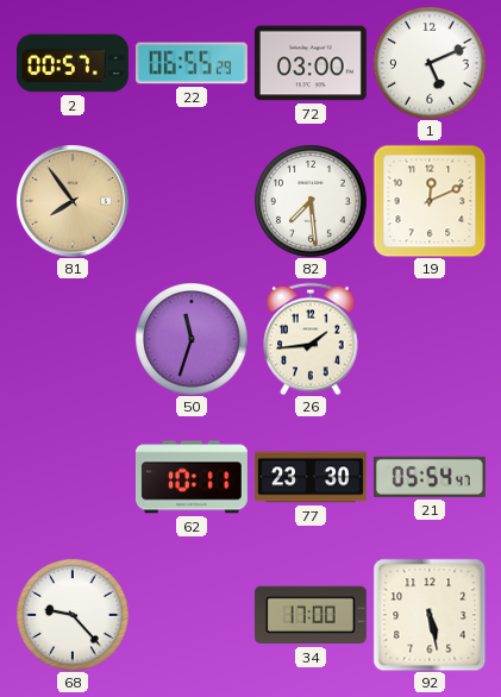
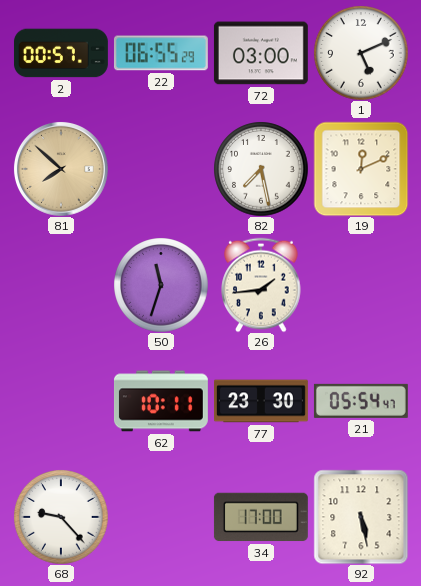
81: 7:54 -> 7:52 (61, 169)
82: 7:29 -> 7:28 (261, 169)
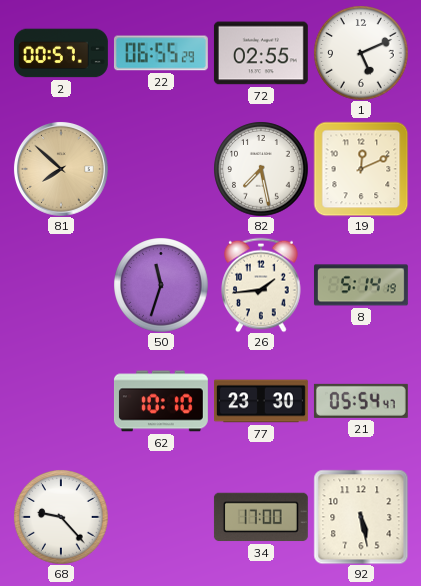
72: 03:00 -> 02:55 (261, 53)
8: none -> 5:14 (361, 285)
62: 10:11 -> 10:10 (161, 401)
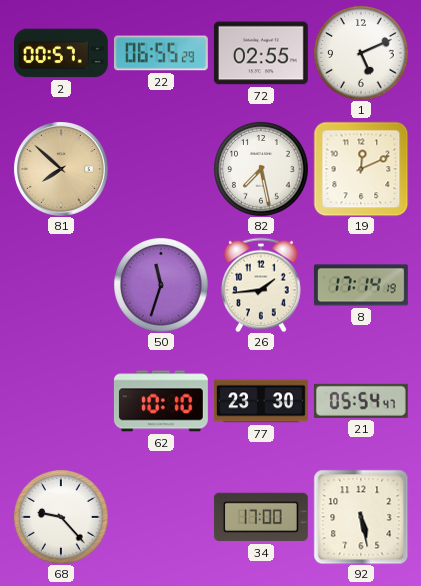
8: 5:14 -> 17:14 (361, 285)
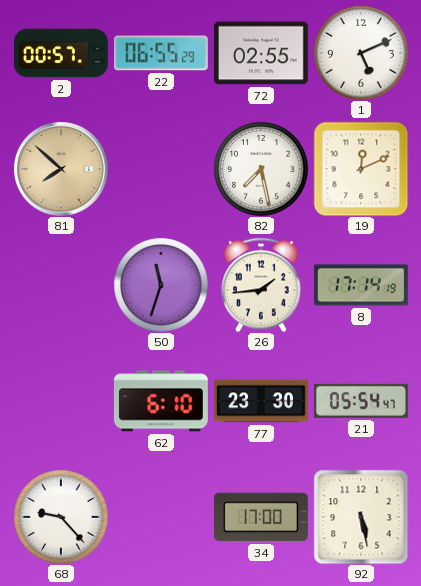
62: 10:10 -> 6:10 (161, 401)
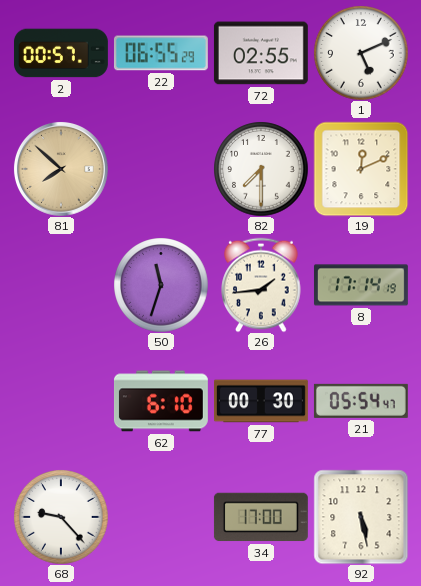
82: 7:28 -> 7:30 (261, 169)
77: 23:30 -> 00:30 (262, 401)
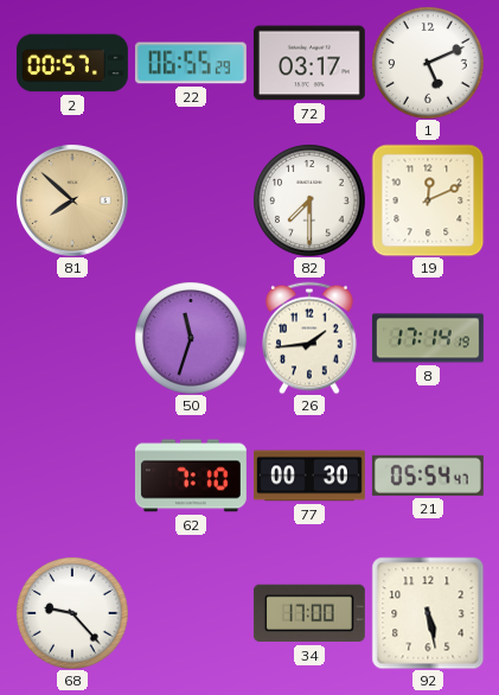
72: 02:55 -> 03:17 (309, 63)
62: 6:10 -> 7:10 (191, 476)
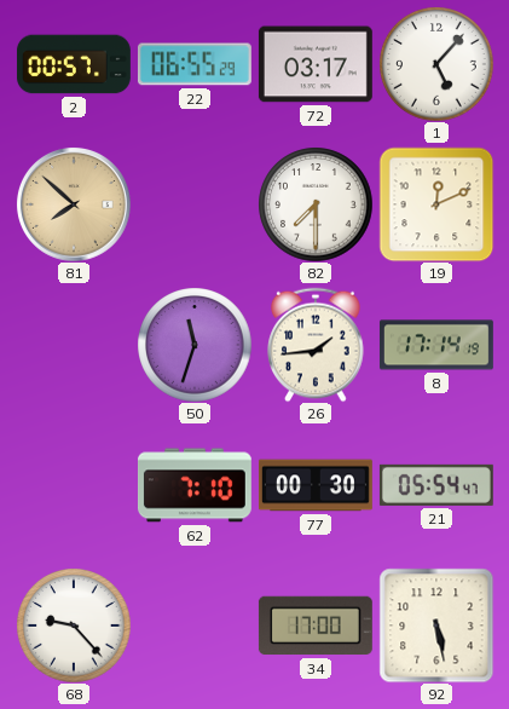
1: 5:11 -> 5:07 (436, 64)
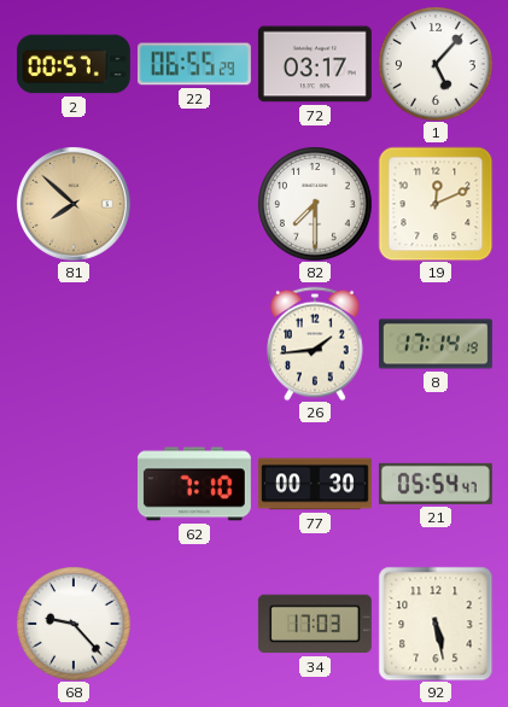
50: 11:33 -> none (195, 345)
34: 17:00 -> 17:03 (315, 624)
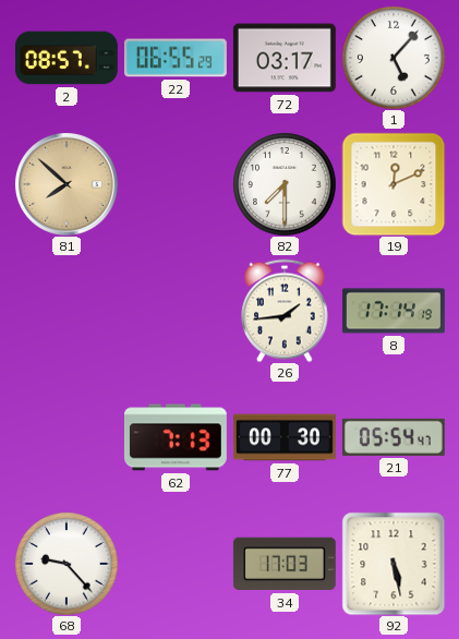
2: 00:57 -> 08:57 (67, 58)
62: 7:10 -> 7:13 (176, 437)
